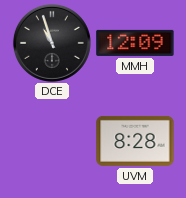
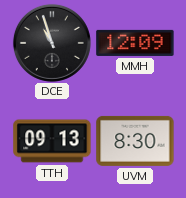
TTH: none -> 09:13 (52, 141)
UVM: 8:28 -> 8:30 (135, 141)
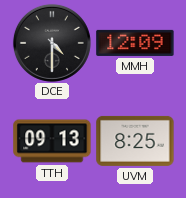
DCE: 10:57 -> 4:30 (52, 43)
UVM: 8:30 -> 8:25 (135, 141)
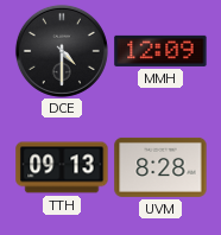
UVM: 8:25 -> 8:28 (160, 167)
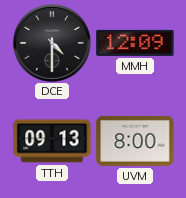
UVM: 8:28 -> 8:00 (135, 141)
